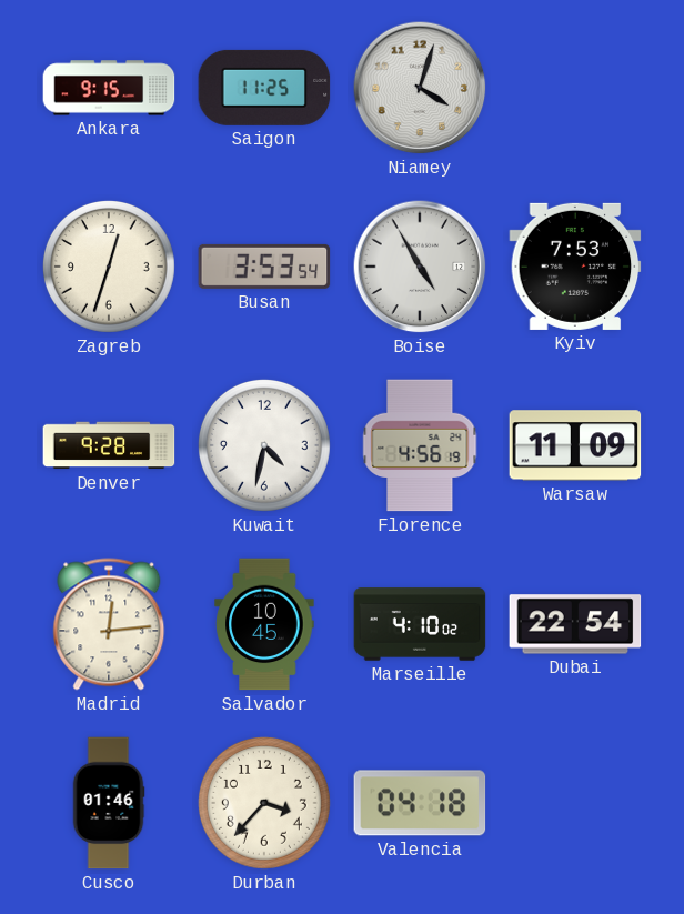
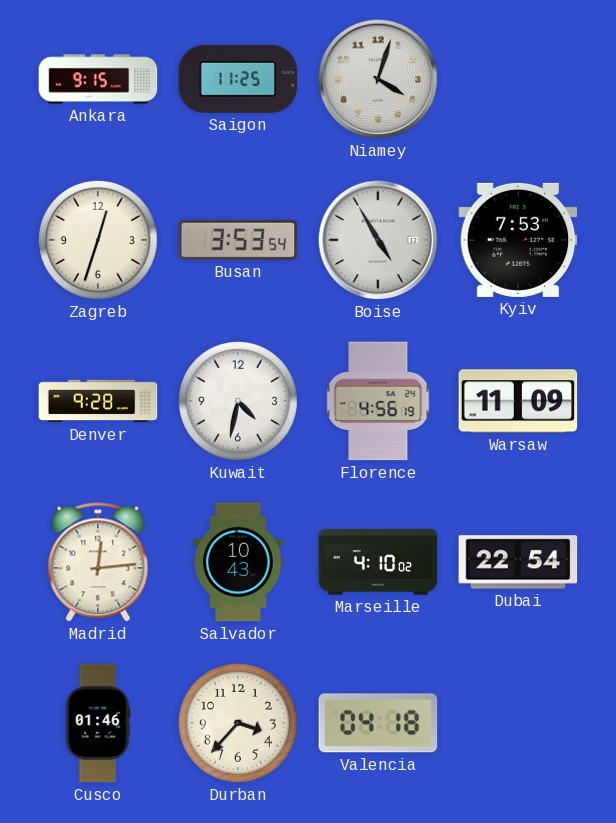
Salvador: 10:45 -> 10:43 (238, 562)
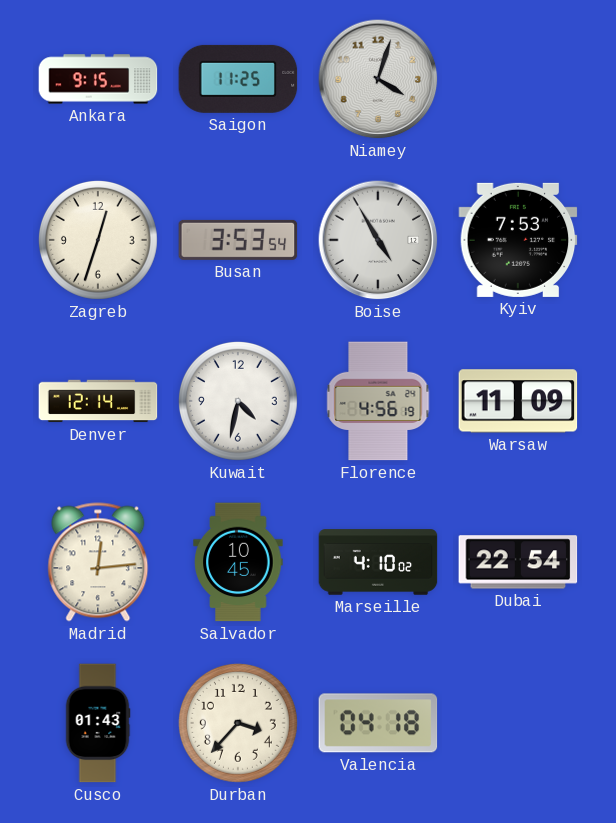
Denver: 9:28 -> 12:14 (98, 401)
Salvador: 10:43 -> 10:45 (238, 562)
Cusco: 01:46 -> 01:43 (98, 723)
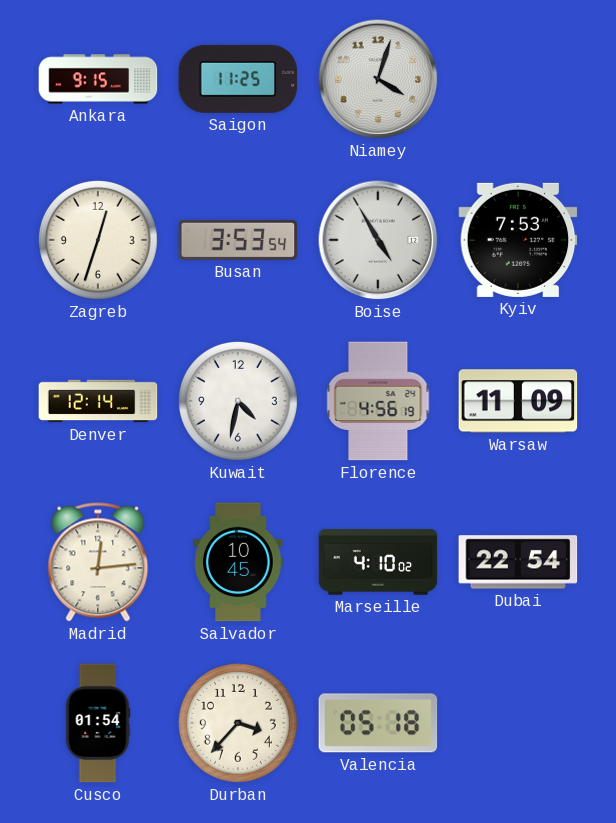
Cusco: 01:43 -> 01:54 (98, 723)
Valencia: 04:18 -> 05:18 (378, 723)
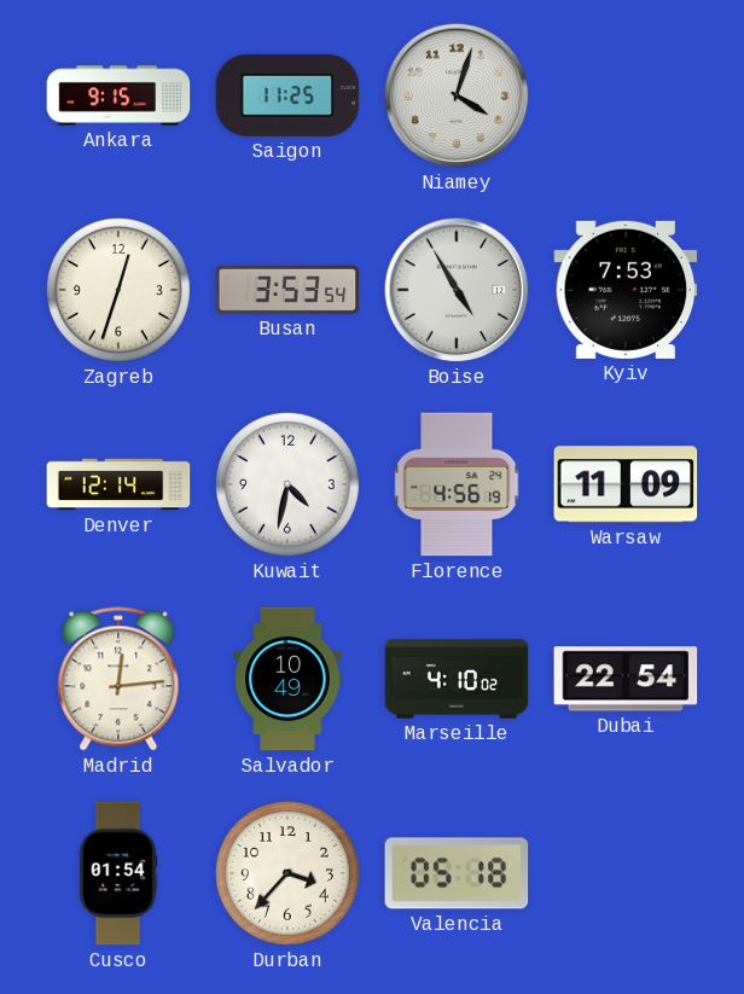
Salvador: 10:45 -> 10:49 (287, 679)
